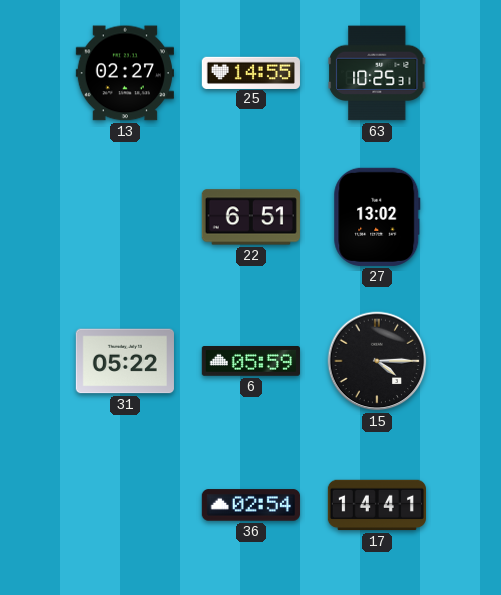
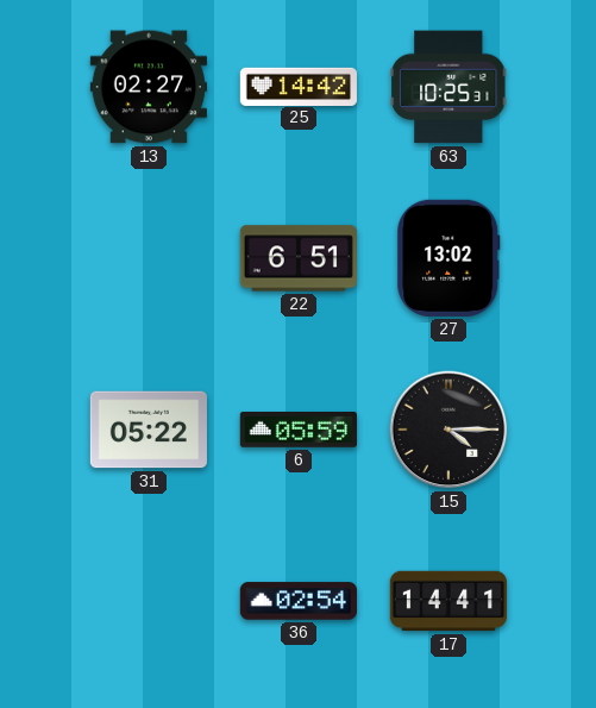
25: 14:55 -> 14:42 (297, 86)
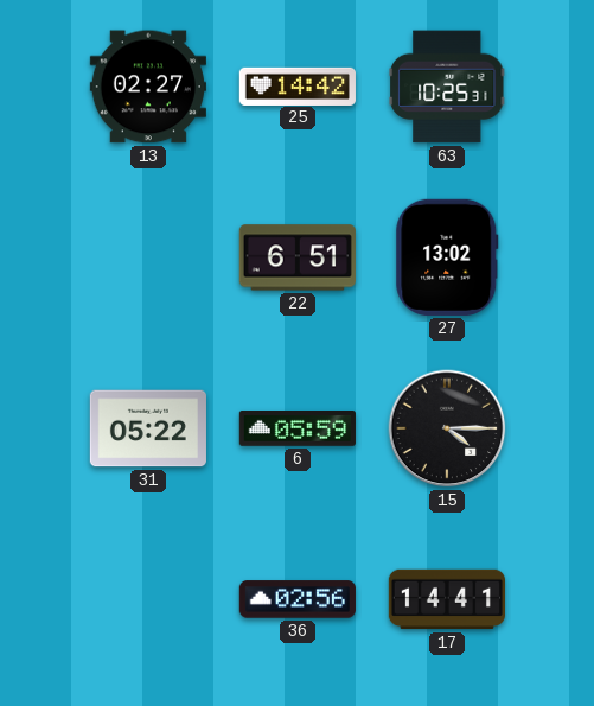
36: 02:54 -> 02:56 (298, 599)
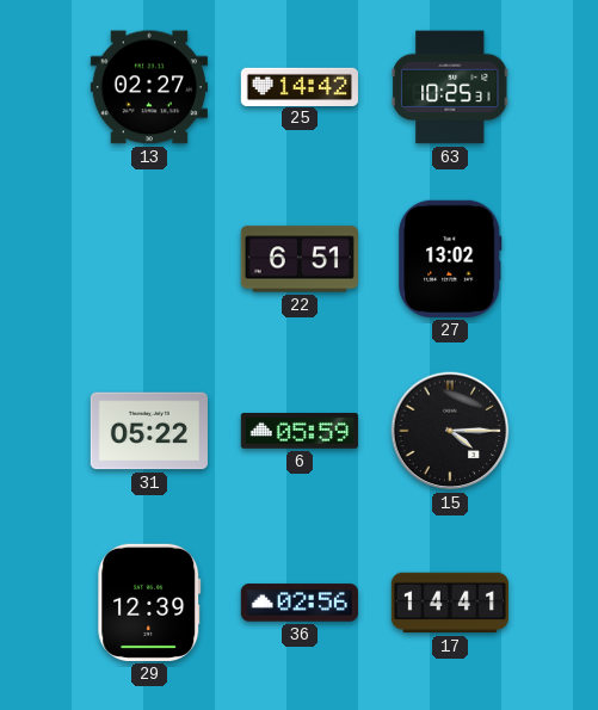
29: none -> 12:39 (149, 603)
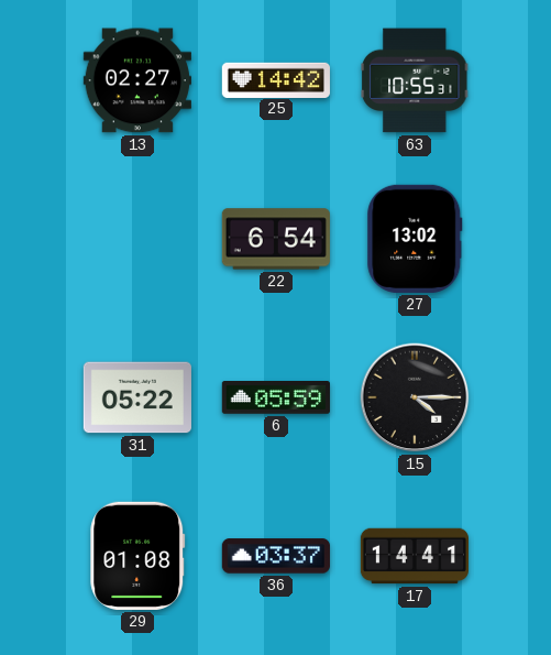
63: 10:25 -> 10:55 (416, 80)
22: 6:51 -> 6:54 (276, 239)
29: 12:39 -> 01:08 (137, 556)
36: 02:56 -> 03:37 (276, 556)
